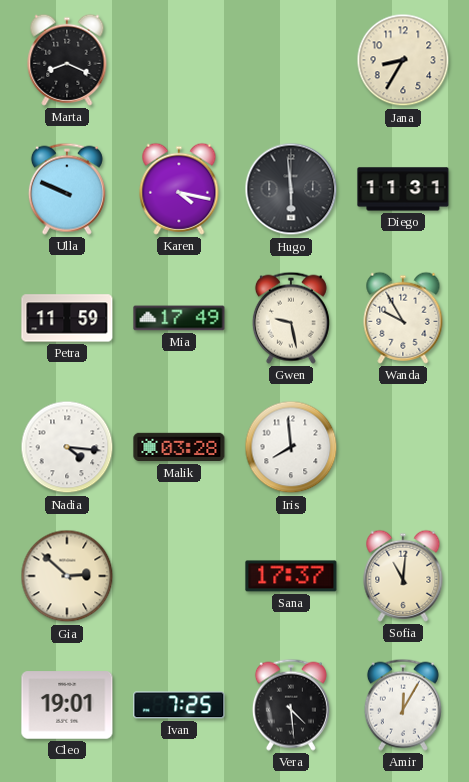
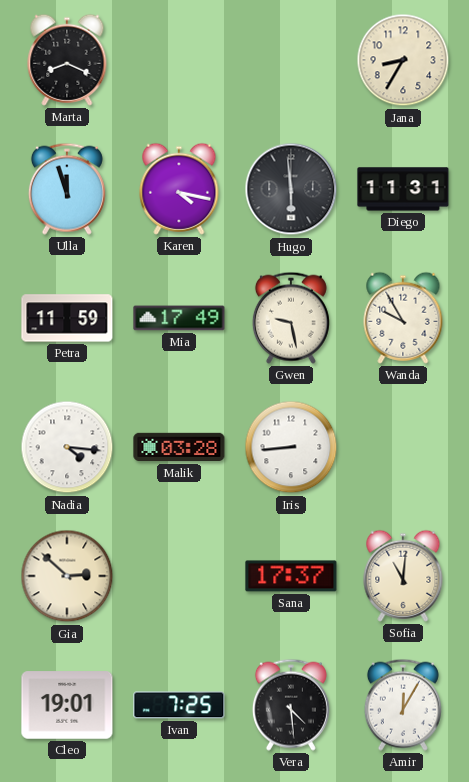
Ulla: 9:49 -> 11:57 (67, 189)
Iris: 7:59 -> 8:44 (291, 447)
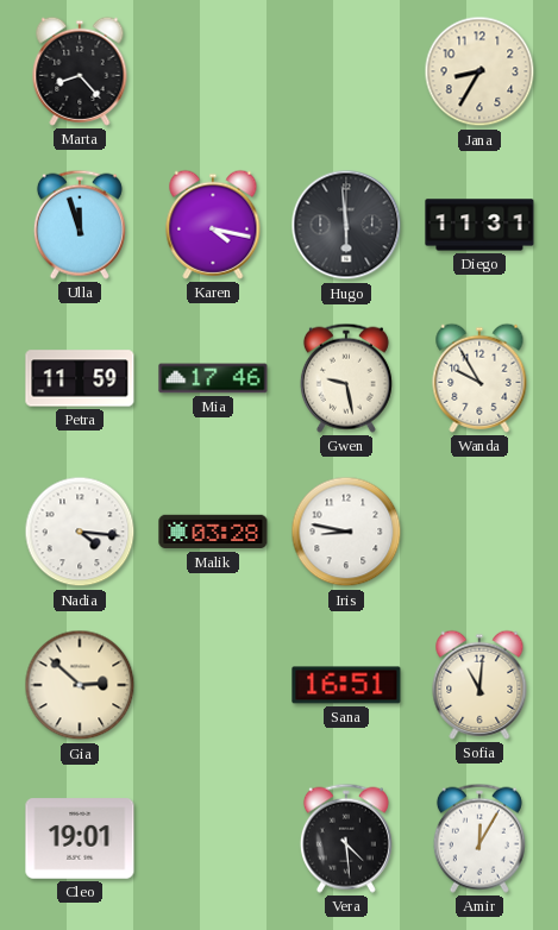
Marta: 8:19 -> 8:23 (80, 71)
Mia: 17:49 -> 17:46 (213, 378)
Iris: 8:44 -> 8:47 (346, 532)
Sana: 17:37 -> 16:51 (346, 685)
Ivan: 7:25 -> none (179, 705)
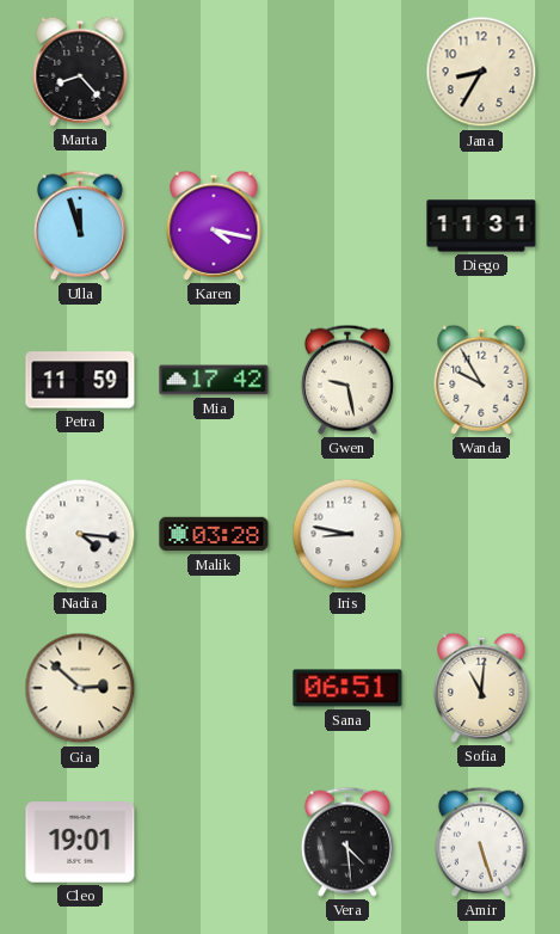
Hugo: 5:59 -> none (346, 225)
Mia: 17:46 -> 17:42 (214, 380)
Sana: 16:51 -> 06:51 (347, 688)
Amir: 12:05 -> 5:27 (481, 842)
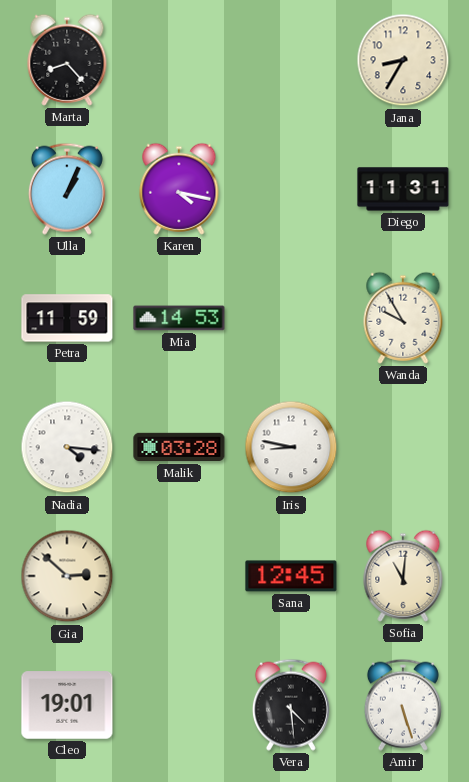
Ulla: 11:57 -> 1:04 (67, 189)
Mia: 17:42 -> 14:53 (179, 318)
Gwen: 9:28 -> none (347, 380)
Sana: 06:51 -> 12:45 (291, 576)
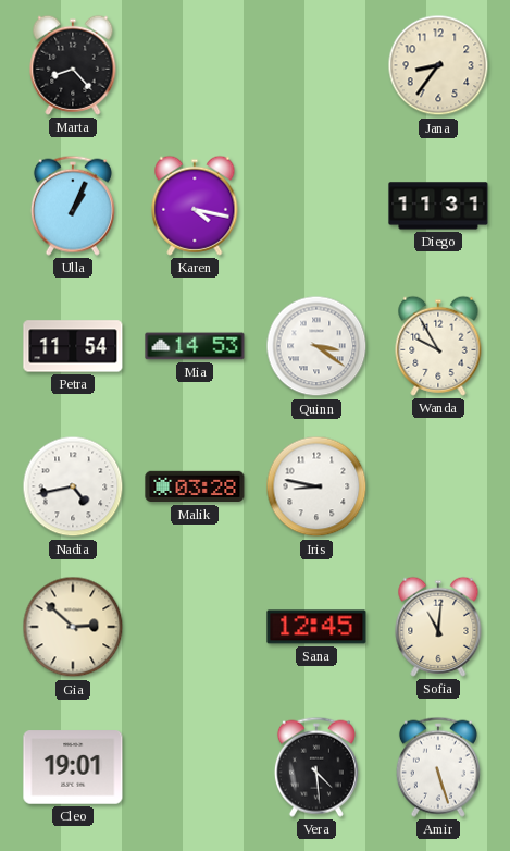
Jana: 8:35 -> 8:36 (438, 65)
Petra: 11:59 -> 11:54 (73, 346)
Quinn: none -> 3:21 (316, 346)
Nadia: 4:16 -> 4:43 (73, 486)
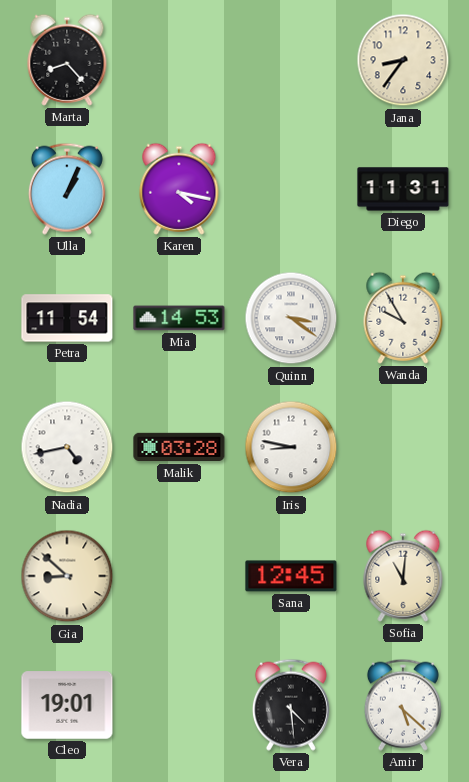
Gia: 2:52 -> 8:52 (67, 576)
Amir: 5:27 -> 5:22 (403, 705)
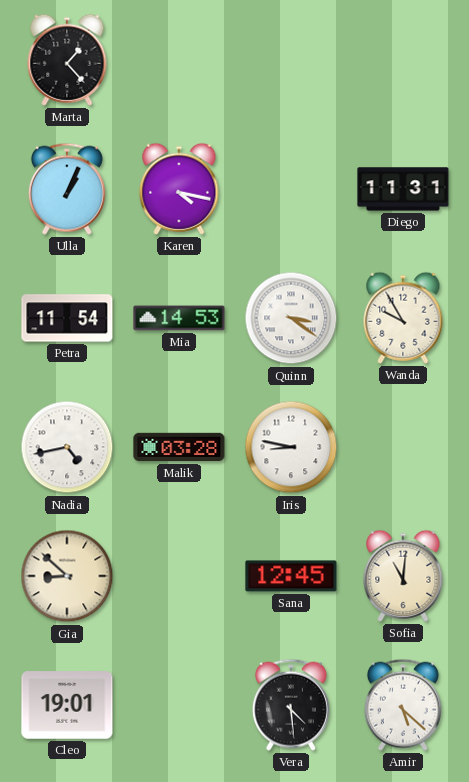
Marta: 8:23 -> 1:23 (67, 60)
Jana: 8:36 -> none (403, 60)
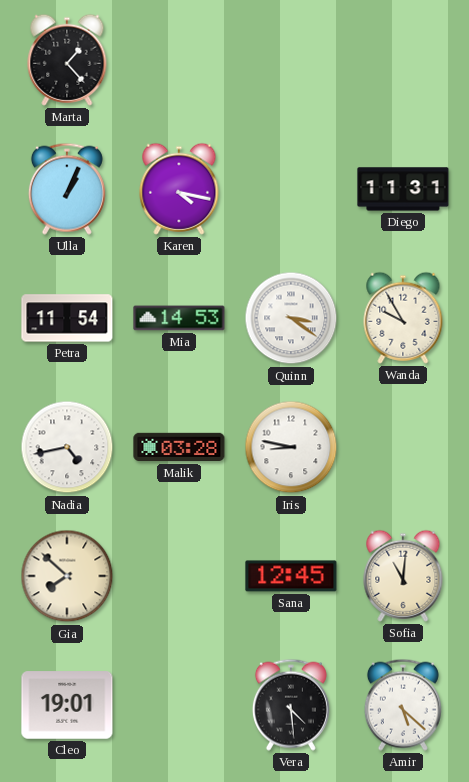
Gia: 8:52 -> 7:52 (67, 576)
